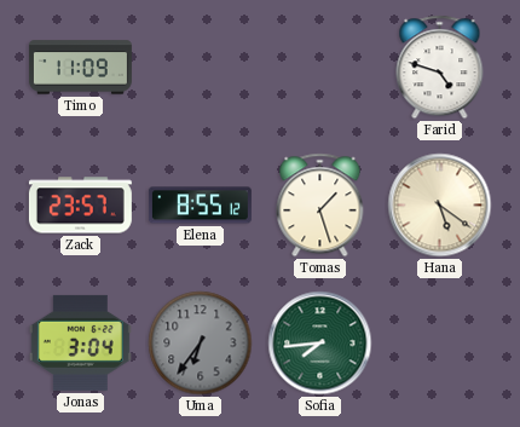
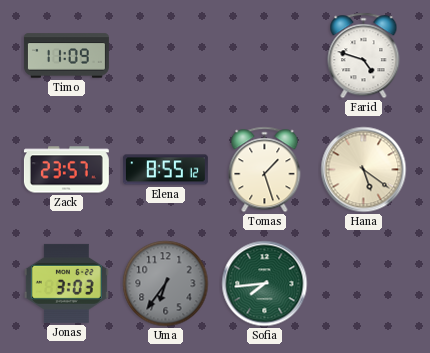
Jonas: 3:04 -> 3:03 (66, 283)
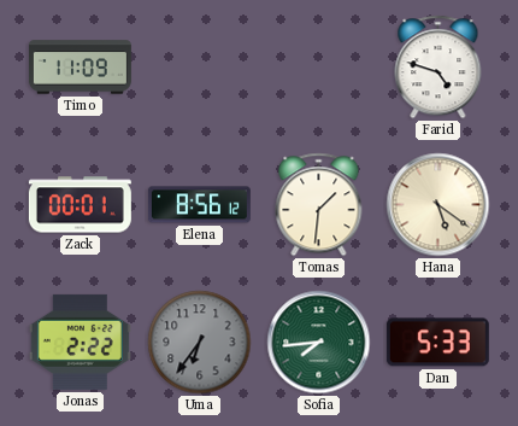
Zack: 23:57 -> 00:01 (80, 205)
Elena: 8:55 -> 8:56 (199, 205)
Tomas: 1:27 -> 1:31 (319, 205)
Jonas: 3:03 -> 2:22 (80, 342)
Dan: none -> 5:33 (437, 343)
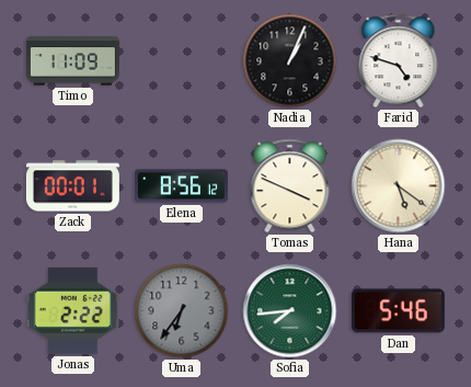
Nadia: none -> 1:04 (290, 61)
Tomas: 1:31 -> 3:49 (290, 186)
Dan: 5:33 -> 5:46 (398, 311)
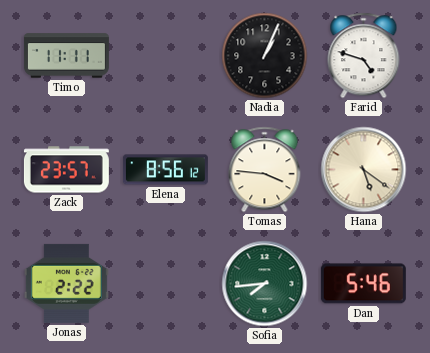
Timo: 11:09 -> 11:11 (66, 56)
Zack: 00:01 -> 23:57 (66, 170)
Tomas: 3:49 -> 3:46 (265, 170)
Uma: 6:36 -> none (182, 311)
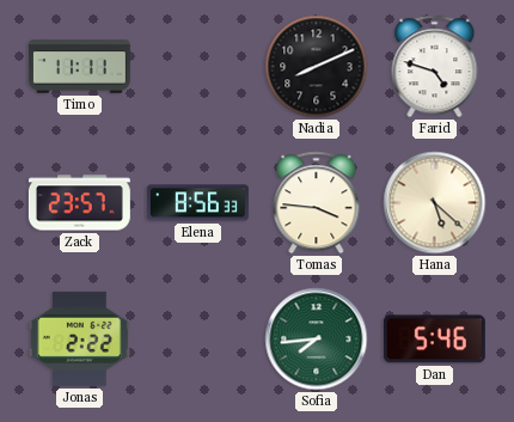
Nadia: 1:04 -> 8:11 (317, 67)
Elena: 8:56:12 -> 8:56:33 (197, 203)
Hana: 5:21 -> 5:22 (435, 203)
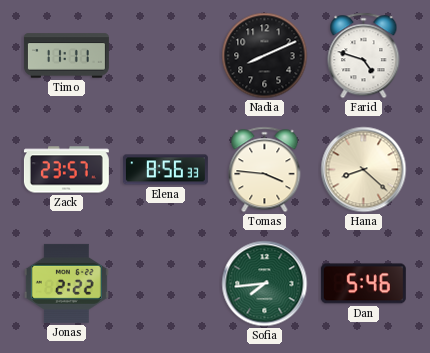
Hana: 5:22 -> 8:22 (364, 170)
